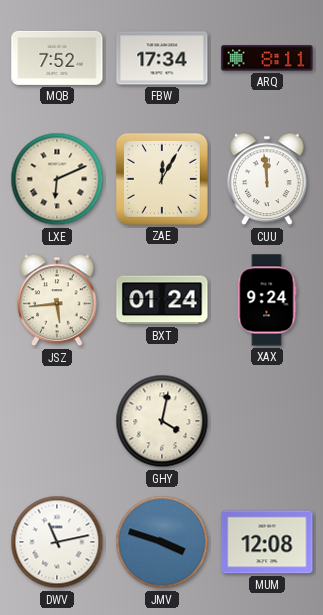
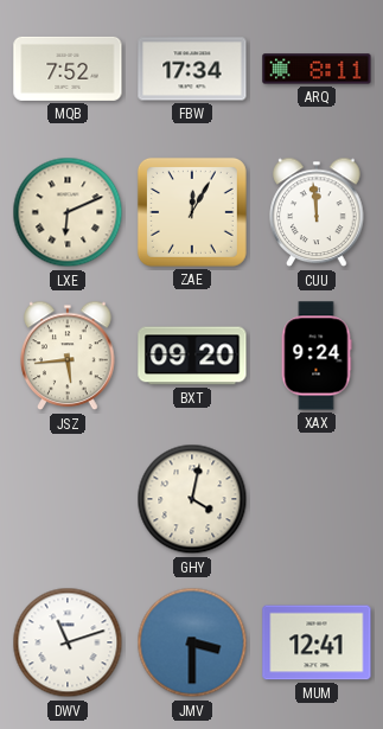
BXT: 01:24 -> 09:20 (192, 356)
DWV: 11:13 -> 11:12 (68, 642)
JMV: 3:48 -> 3:30 (192, 642)
MUM: 12:08 -> 12:41 (317, 642)
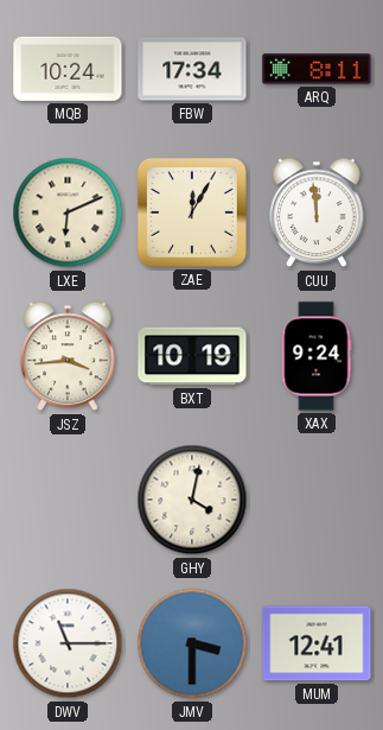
MQB: 7:52 -> 10:24 (68, 69)
JSZ: 5:44 -> 3:44 (68, 356)
BXT: 09:20 -> 10:19 (192, 356)
DWV: 11:12 -> 11:15 (68, 643)
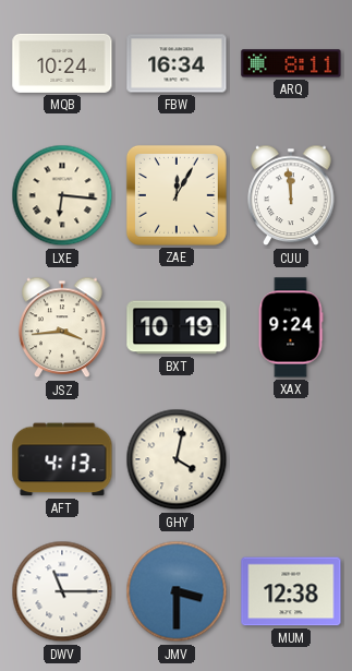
FBW: 17:34 -> 16:34 (177, 63)
LXE: 6:11 -> 6:16 (62, 195)
AFT: none -> 4:13 (62, 459)
MUM: 12:41 -> 12:38 (291, 591)
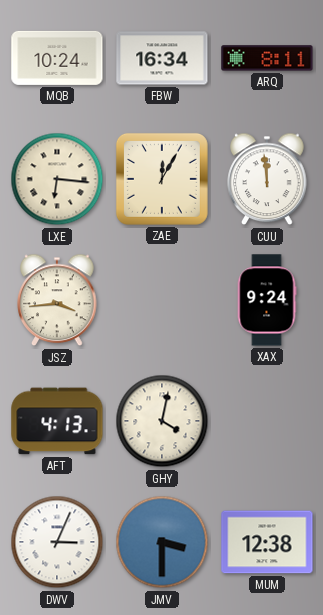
BXT: 10:19 -> none (177, 327)
DWV: 11:15 -> 3:04 (57, 542)
